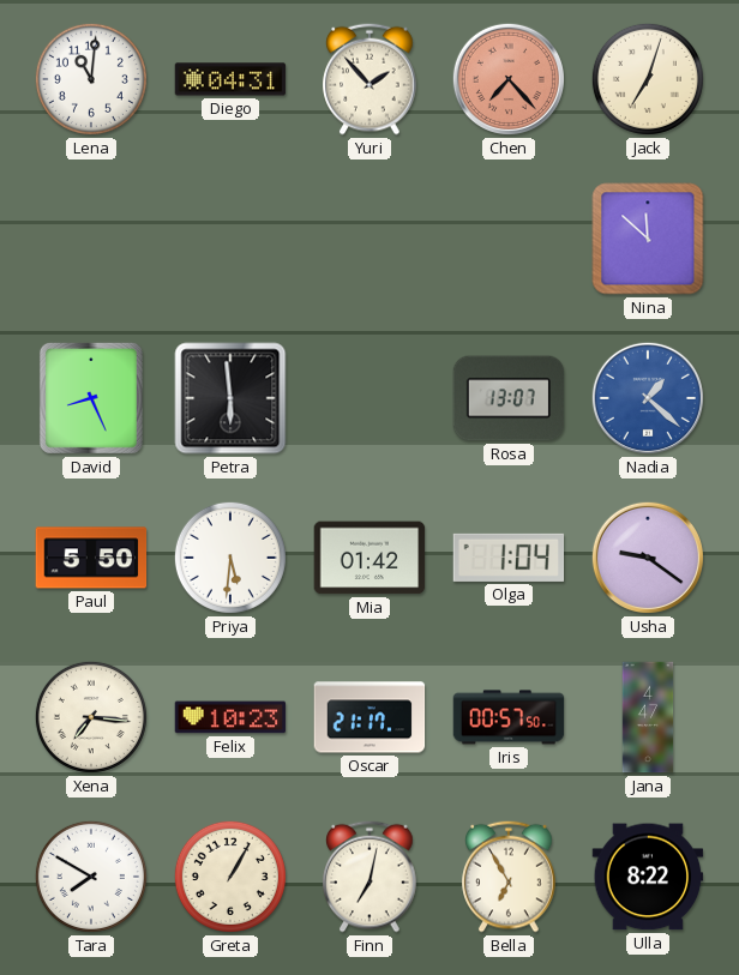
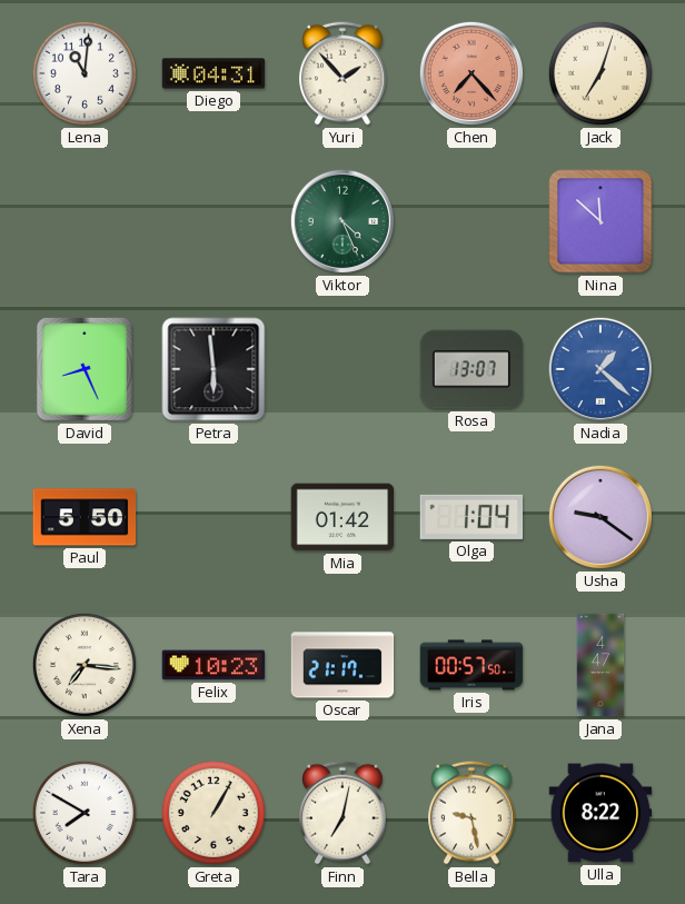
Viktor: none -> 4:26 (343, 221)
Priya: 5:31 -> none (230, 558)
Bella: 6:55 -> 9:28 (471, 813)
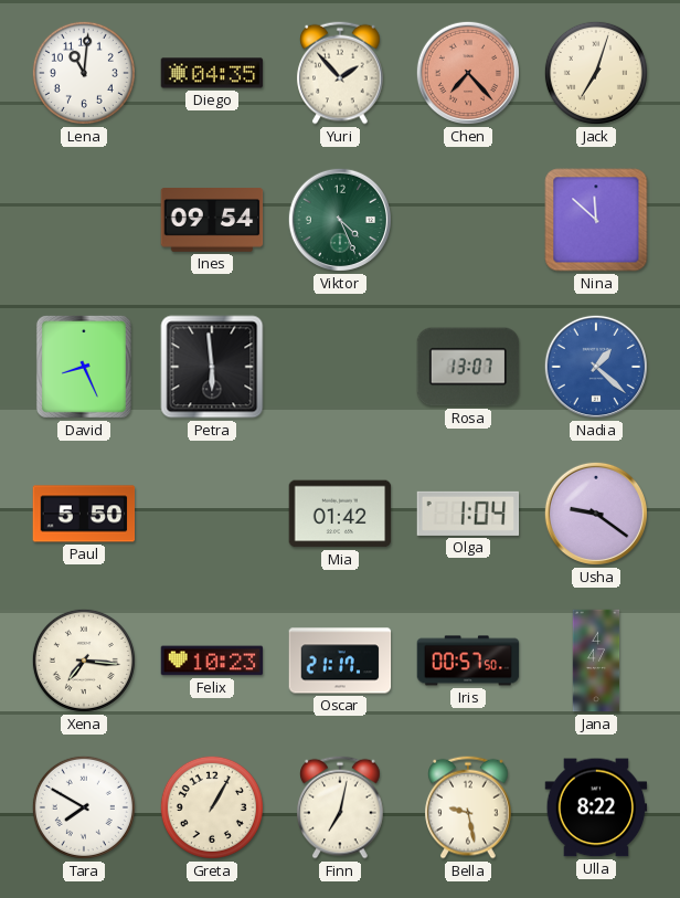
Diego: 04:31 -> 04:35 (212, 73)
Ines: none -> 09:54 (212, 221)
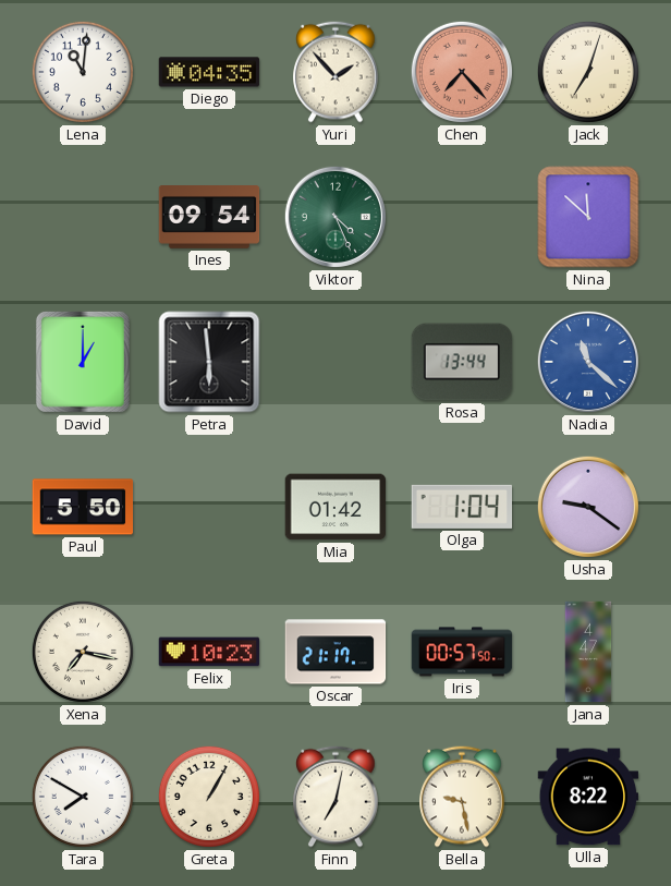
David: 8:26 -> 1:00 (83, 362)
Rosa: 13:07 -> 13:44 (462, 362)
Nadia: 1:22 -> 11:22 (588, 362)
Xena: 7:16 -> 7:17 (83, 652)
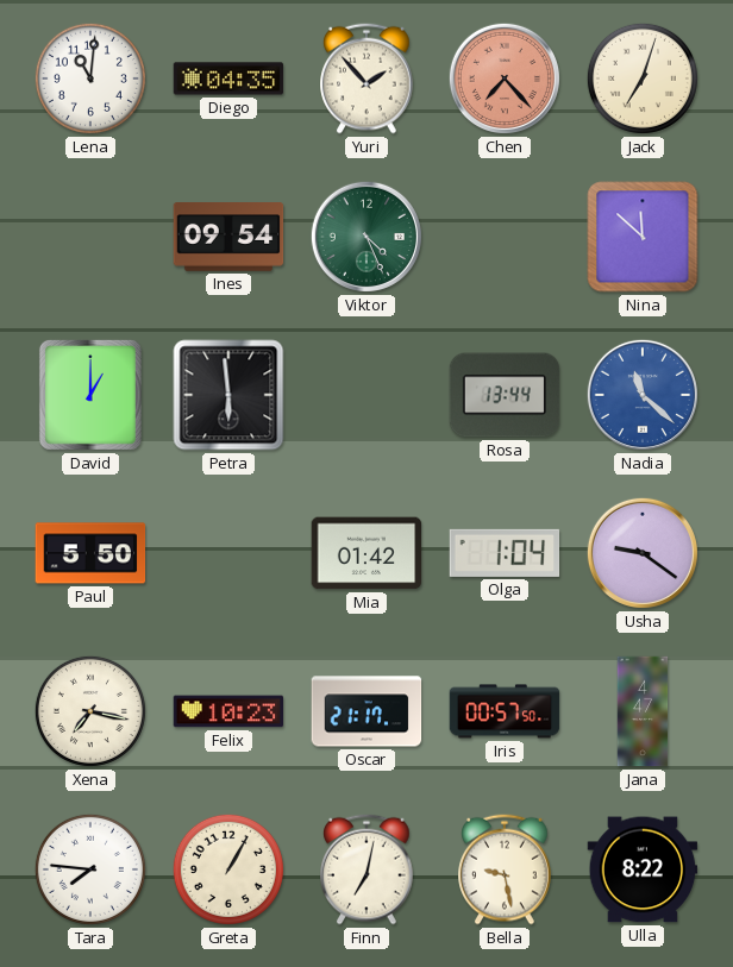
Tara: 7:50 -> 7:46 (90, 869)
